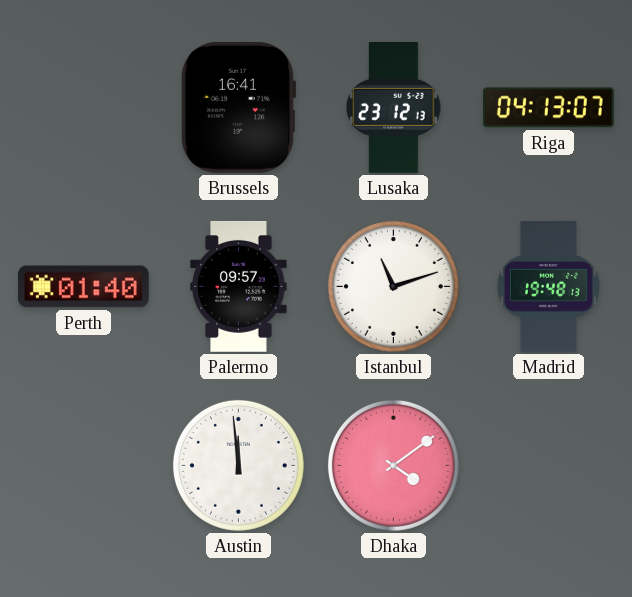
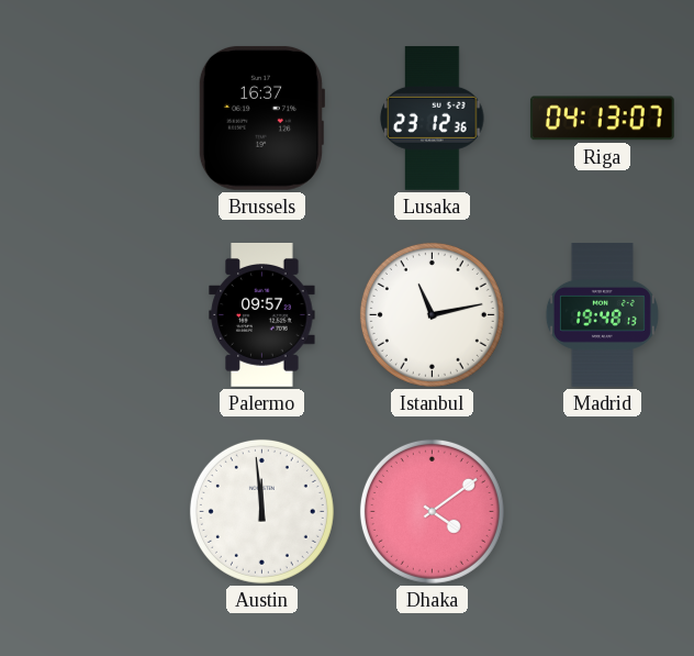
Brussels: 16:41 -> 16:37 (260, 118)
Lusaka: 23:12:13 -> 23:12:36 (433, 118)
Perth: 01:40 -> none (83, 287)
Istanbul: 11:12 -> 11:13 (432, 314)
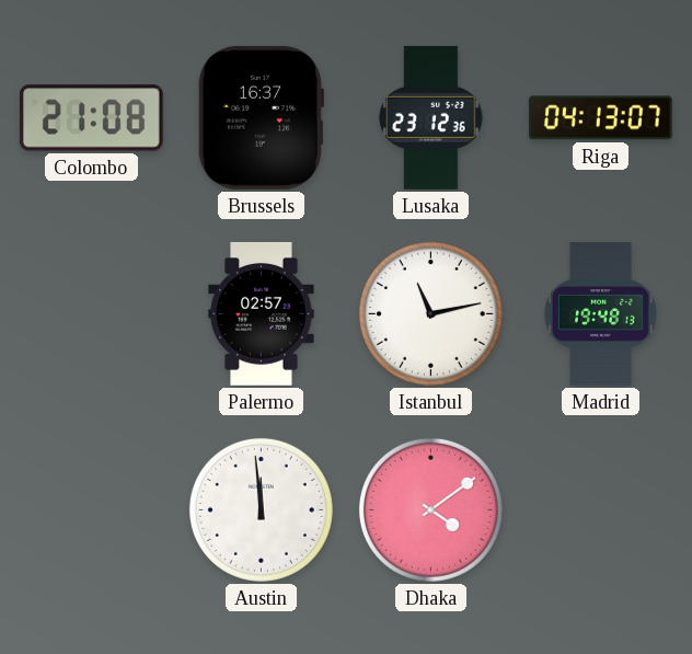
Colombo: none -> 21:08 (91, 118)
Palermo: 09:57 -> 02:57 (262, 313)
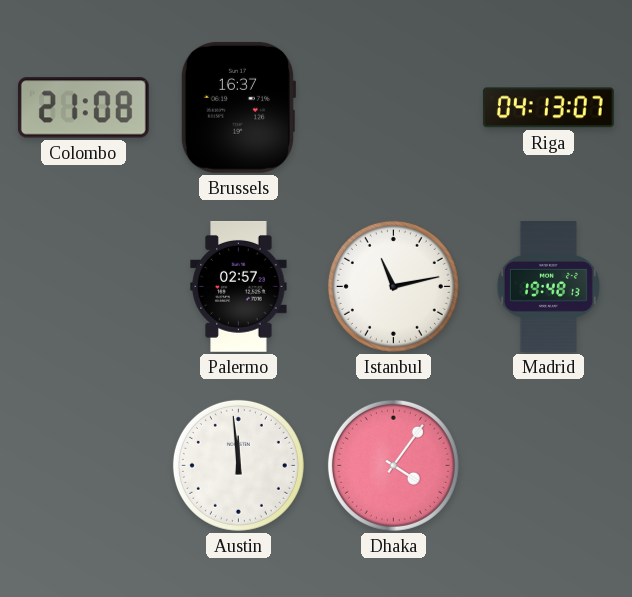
Lusaka: 23:12 -> none (431, 117)
Dhaka: 4:09 -> 4:06 (393, 465)
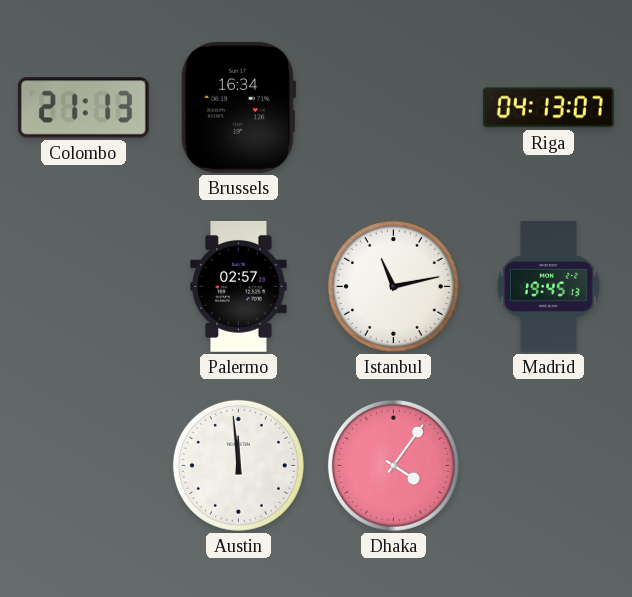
Colombo: 21:08 -> 21:13 (83, 108)
Brussels: 16:37 -> 16:34 (237, 107)
Madrid: 19:48 -> 19:45 (548, 287)
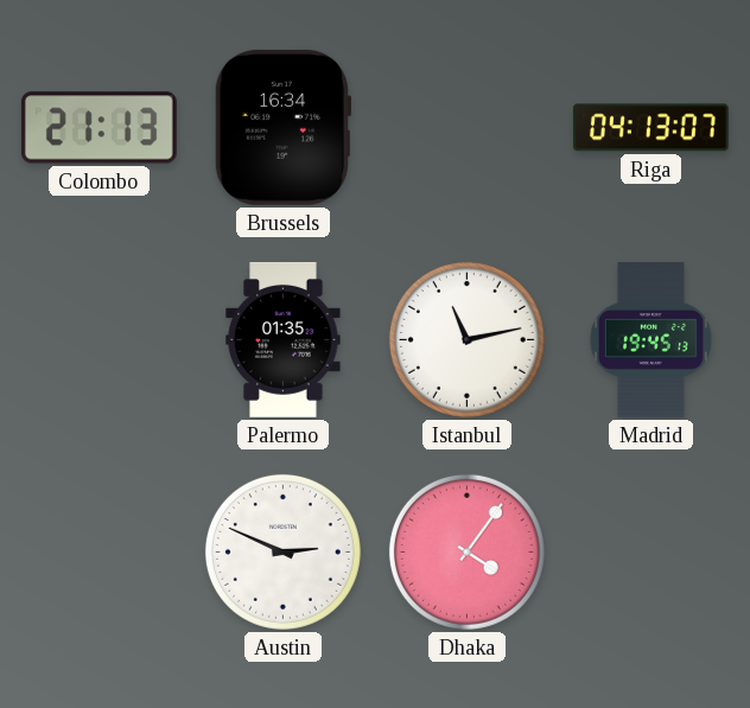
Palermo: 02:57 -> 01:35 (284, 339)
Austin: 11:59 -> 2:49 (282, 551)
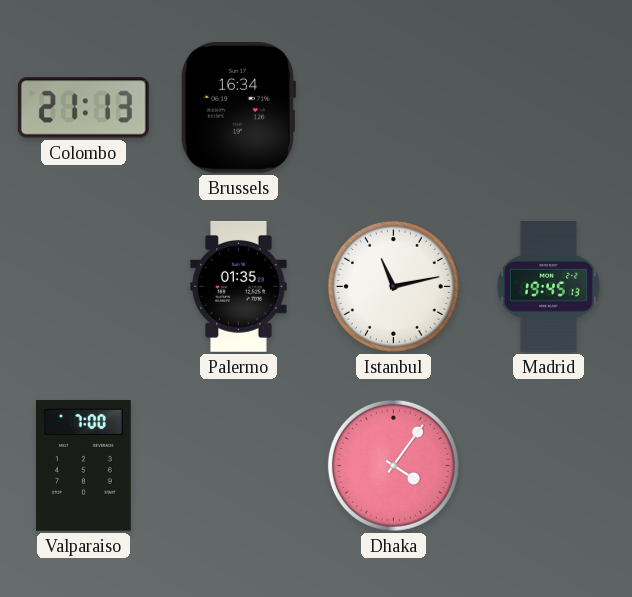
Riga: 04:13 -> none (650, 128)
Valparaiso: none -> 7:00 (84, 465)
Austin: 2:49 -> none (282, 551)
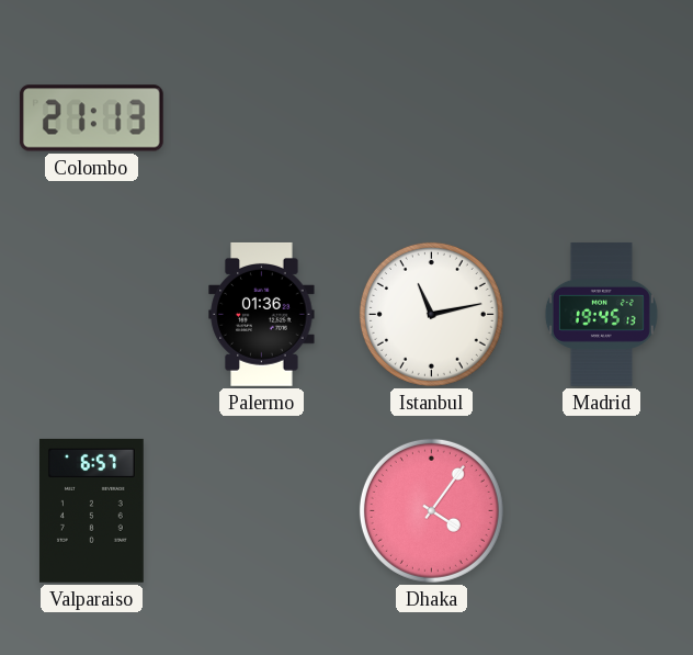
Brussels: 16:34 -> none (237, 107)
Palermo: 01:35 -> 01:36 (262, 314)
Valparaiso: 7:00 -> 6:57 (92, 510)
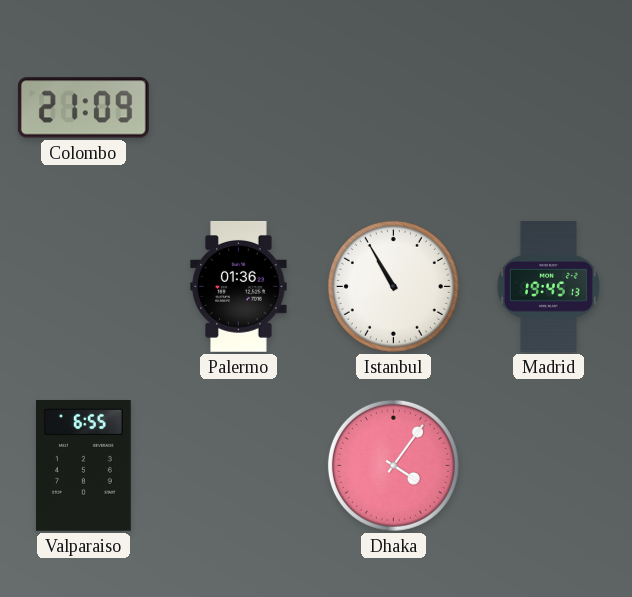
Colombo: 21:13 -> 21:09 (83, 108)
Istanbul: 11:13 -> 10:55 (393, 286)
Valparaiso: 6:57 -> 6:55 (84, 465)
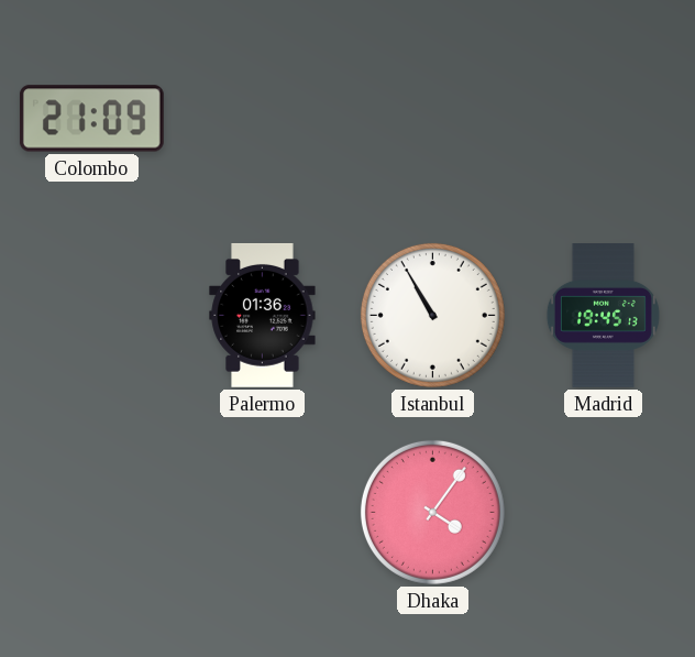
Valparaiso: 6:55 -> none (84, 465)
